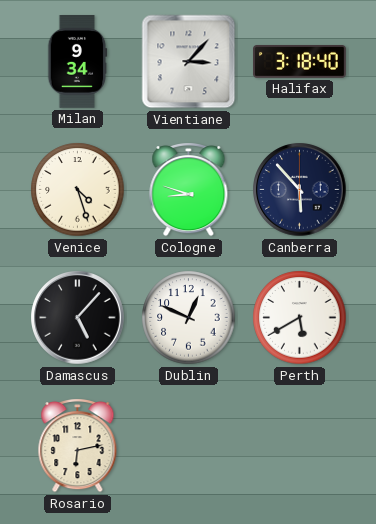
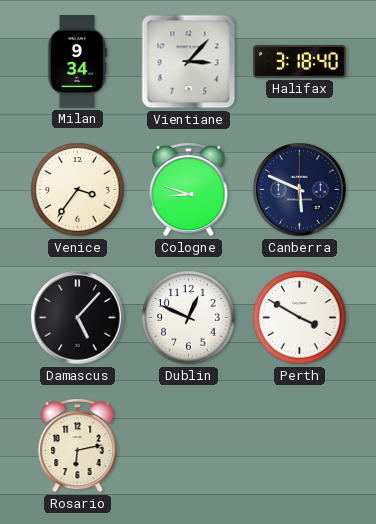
Venice: 4:27 -> 3:36 (78, 190)
Canberra: 5:53 -> 5:49 (300, 190)
Perth: 5:40 -> 3:50 (300, 318)
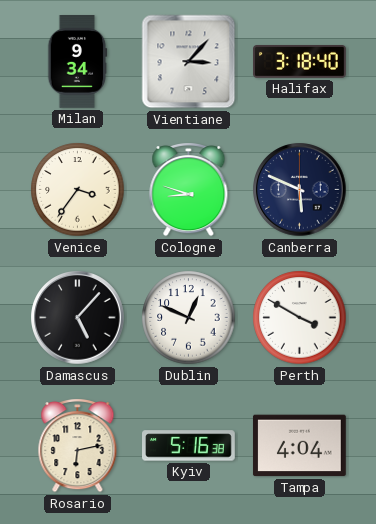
Kyiv: none -> 5:16 (189, 446)
Tampa: none -> 4:04 (299, 446)
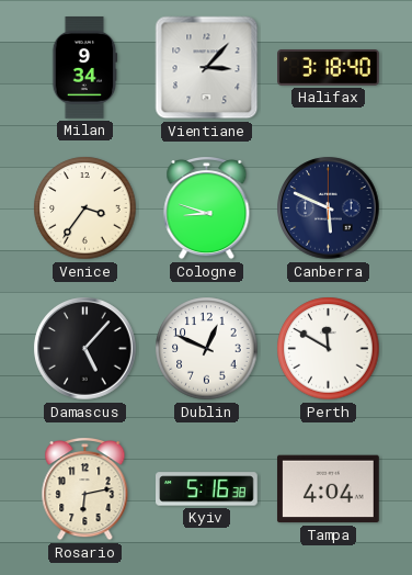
Perth: 3:50 -> 11:50 (329, 349)
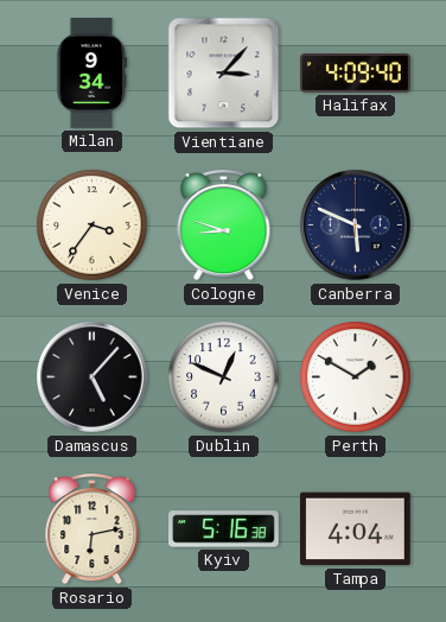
Halifax: 3:18 -> 4:09 (356, 74)
Perth: 11:50 -> 1:50 (356, 377)
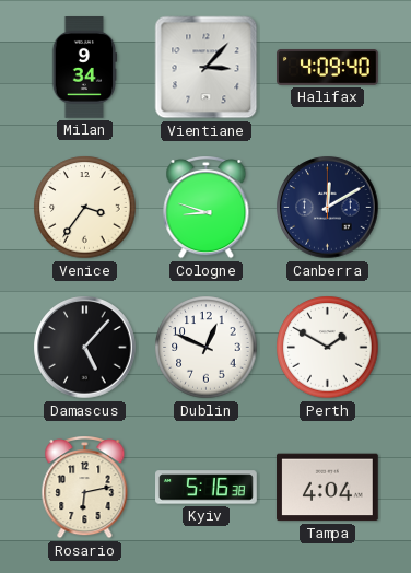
Canberra: 5:49 -> 12:10 (328, 208)
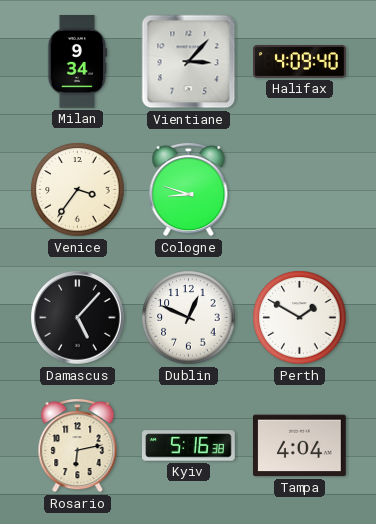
Canberra: 12:10 -> none (328, 208)
